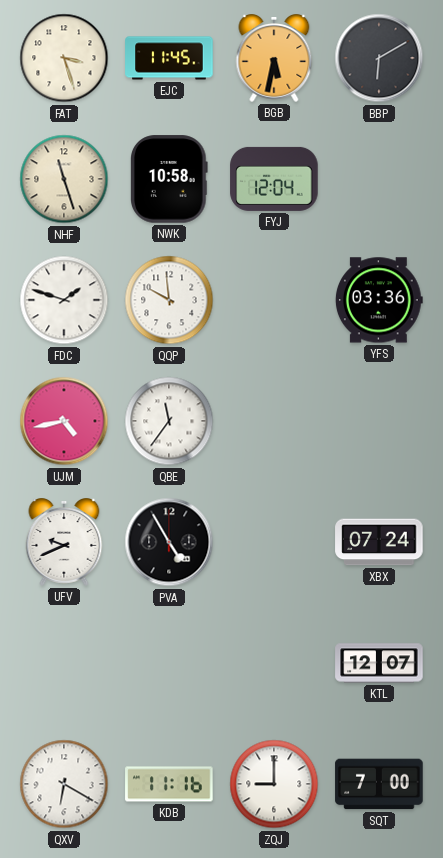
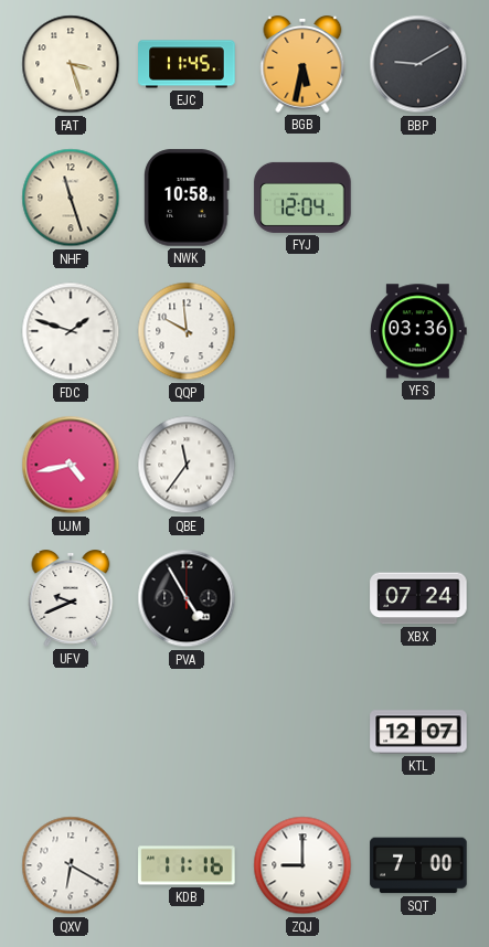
BBP: 6:10 -> 9:10 (418, 64)
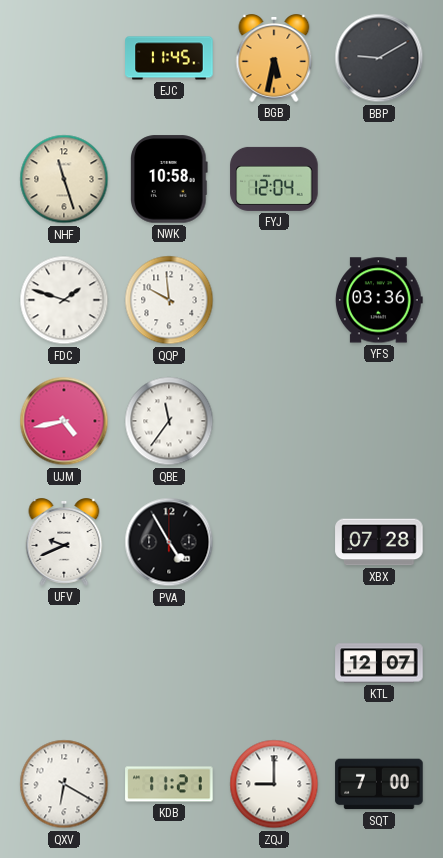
FAT: 3:27 -> none (71, 64)
XBX: 07:24 -> 07:28 (379, 542)
KDB: 11:16 -> 11:21 (169, 784)
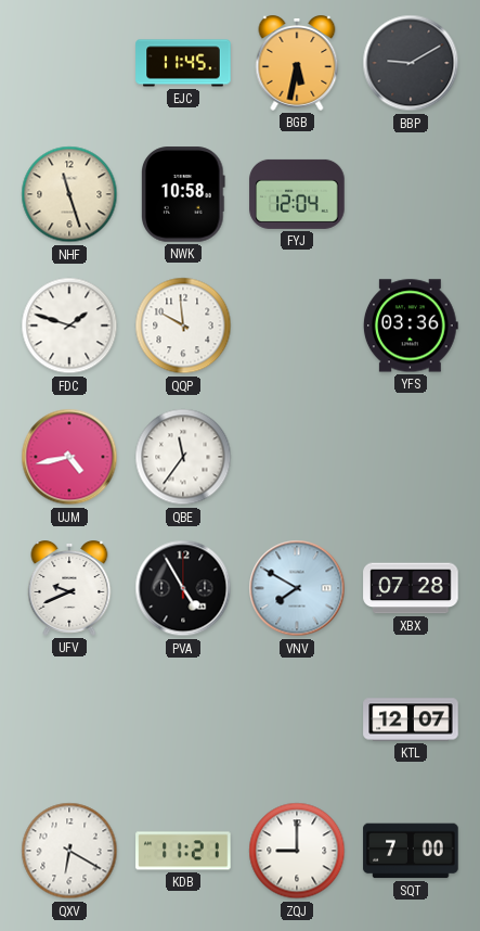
VNV: none -> 7:50 (297, 588)
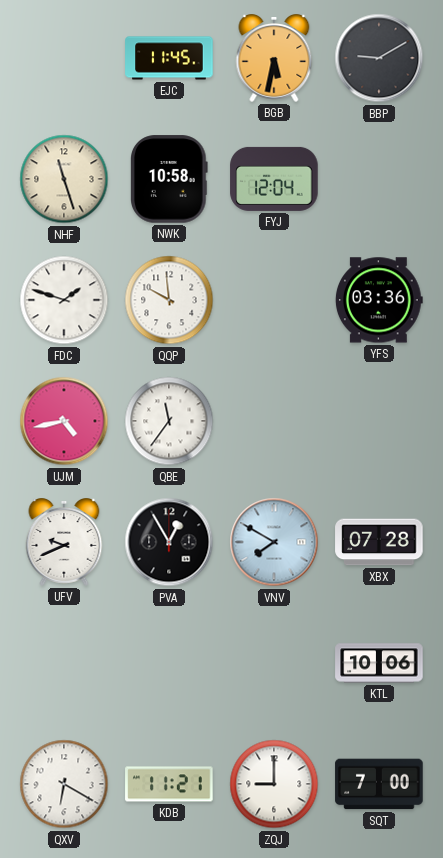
PVA: 4:55 -> 12:55 (169, 542)
KTL: 12:07 -> 10:06 (379, 663)
